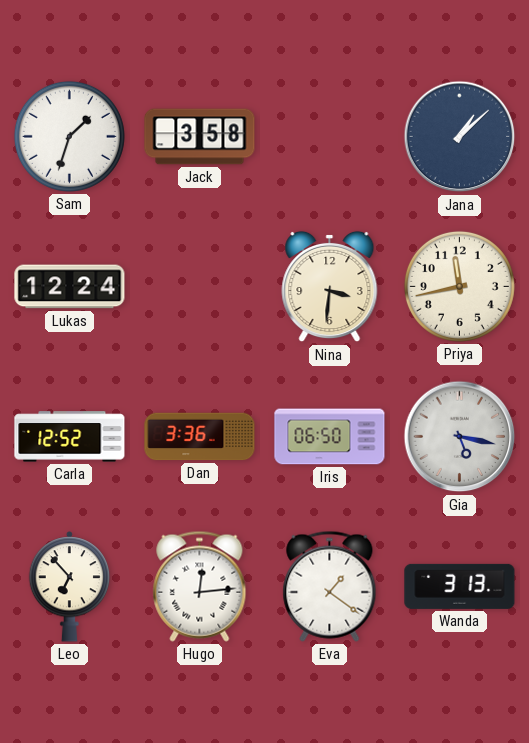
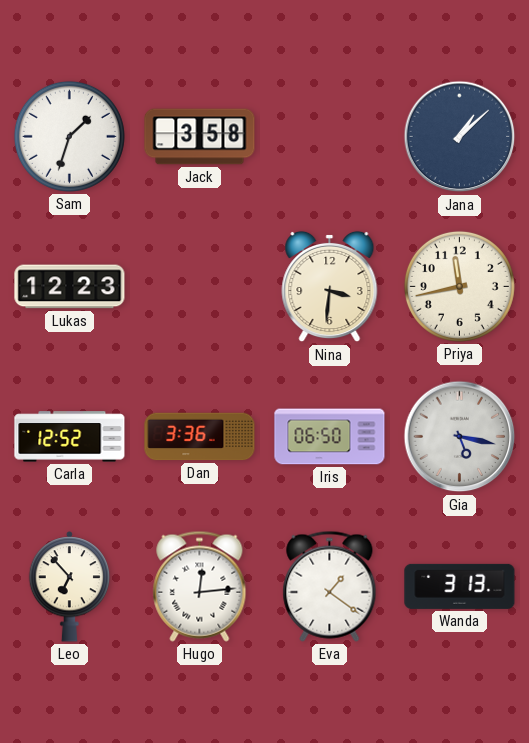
Lukas: 12:24 -> 12:23 (70, 287)
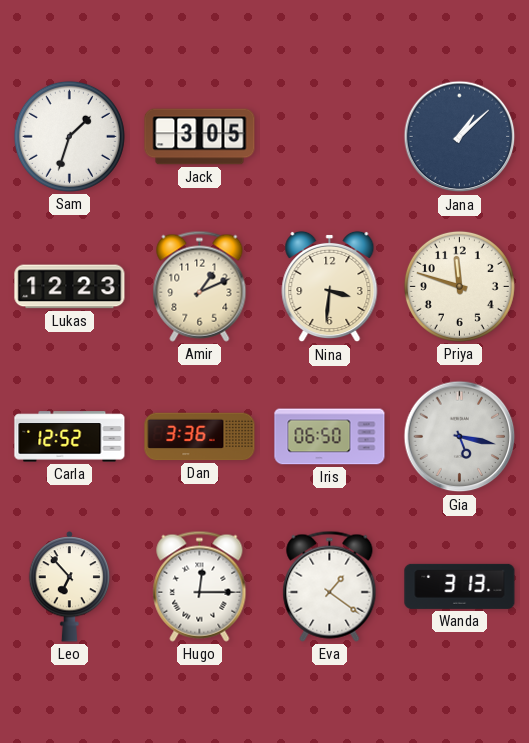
Jack: 3:58 -> 3:05 (200, 137)
Amir: none -> 1:11 (200, 286)
Priya: 11:43 -> 11:48 (459, 286)
Hugo: 12:14 -> 12:15 (200, 586)
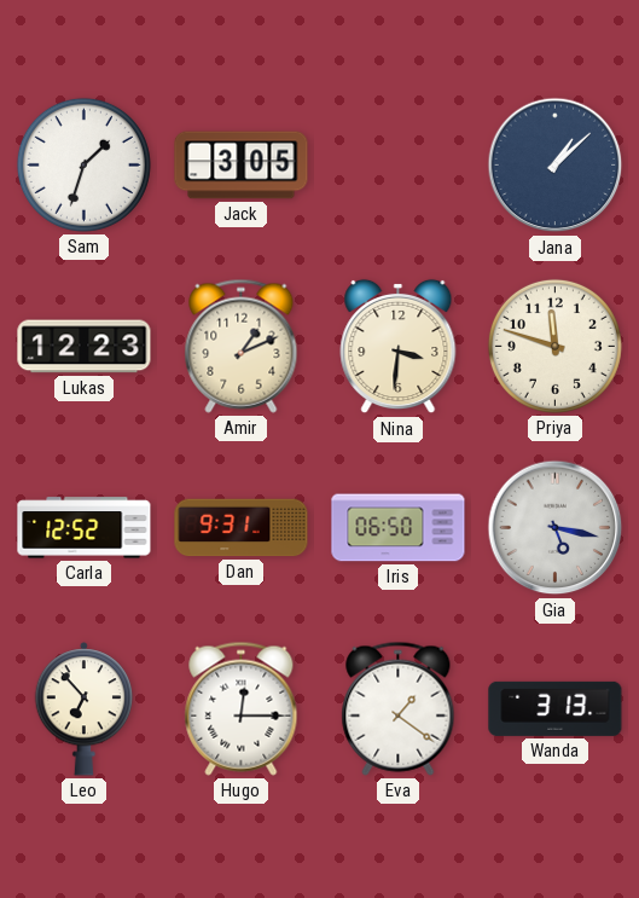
Dan: 3:36 -> 9:31 (242, 528)
